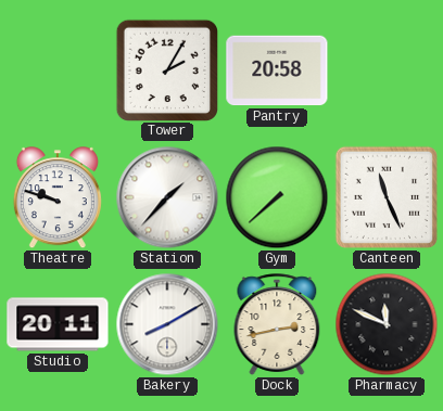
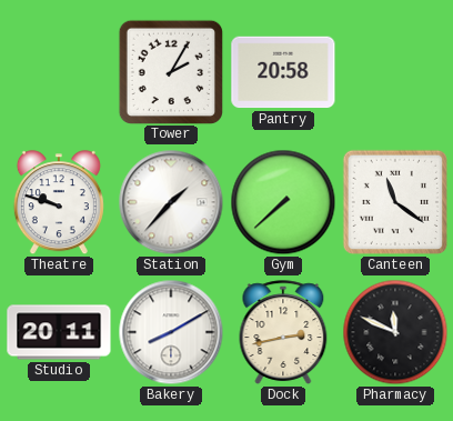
Canteen: 11:26 -> 11:21 (395, 202)
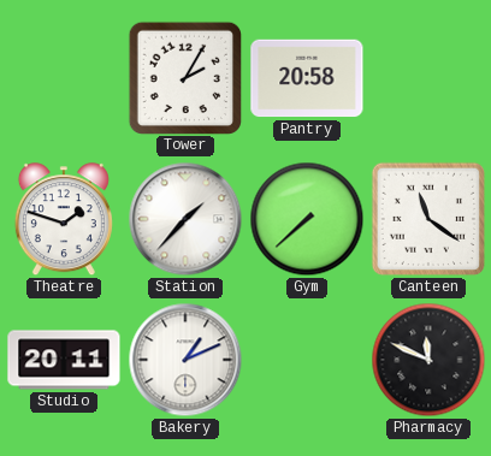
Theatre: 9:48 -> 1:48 (64, 220)
Bakery: 8:10 -> 1:11 (185, 360)
Dock: 2:43 -> none (283, 332)
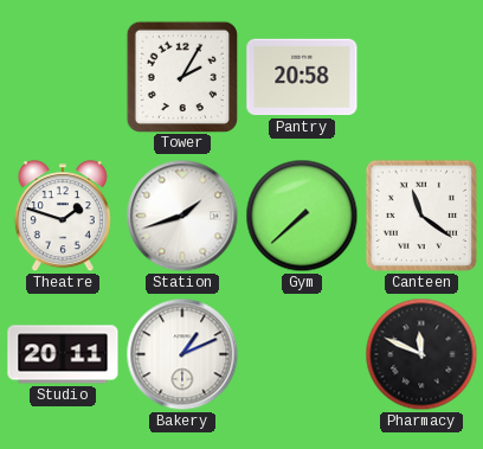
Station: 1:37 -> 1:42 (182, 216)
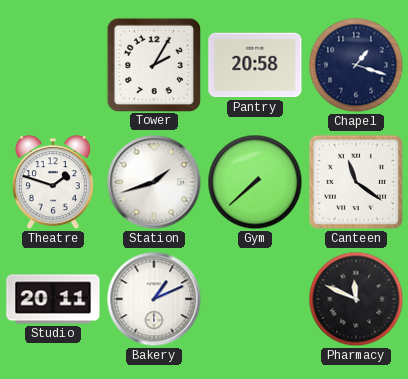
Chapel: none -> 1:18 (356, 65)
